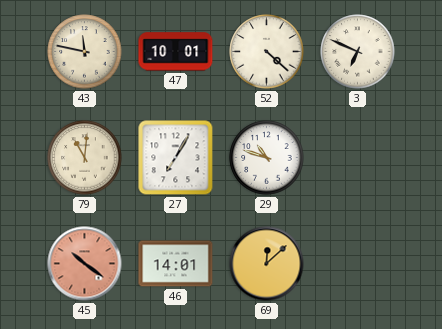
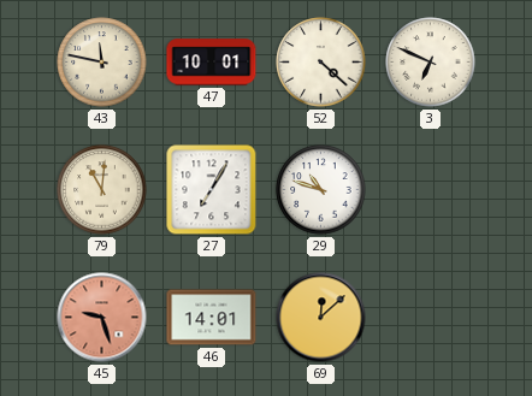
45: 10:21 -> 9:27 (102, 318)
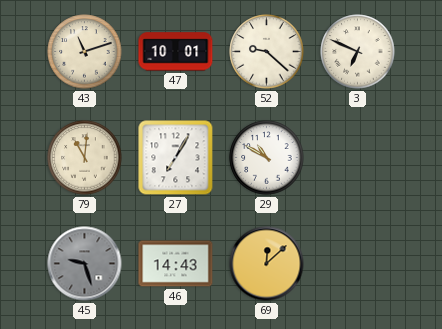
43: 11:47 -> 11:12 (85, 52)
52: 4:22 -> 9:22 (267, 52)
29: 10:48 -> 10:50 (267, 158)
45 dial: salmon -> grey (85, 264)
46: 14:01 -> 14:43 (176, 264)
